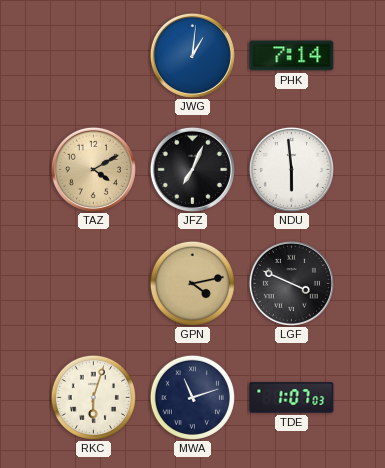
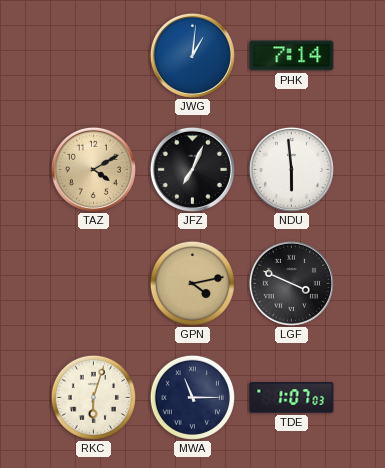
MWA: 11:12 -> 11:15 (192, 397)
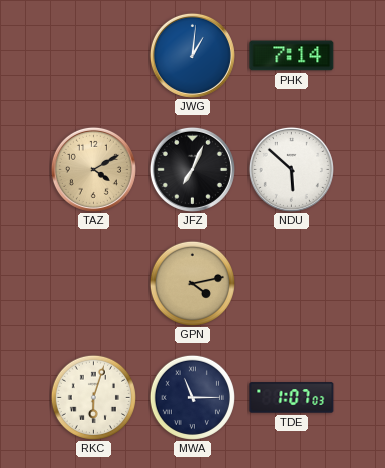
NDU: 5:59 -> 5:52 (291, 169)
LGF: 3:49 -> none (291, 283)
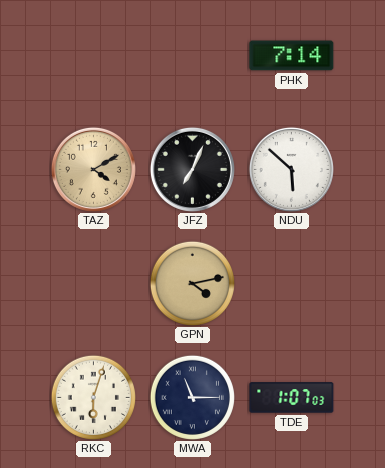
JWG: 1:01 -> none (192, 55)
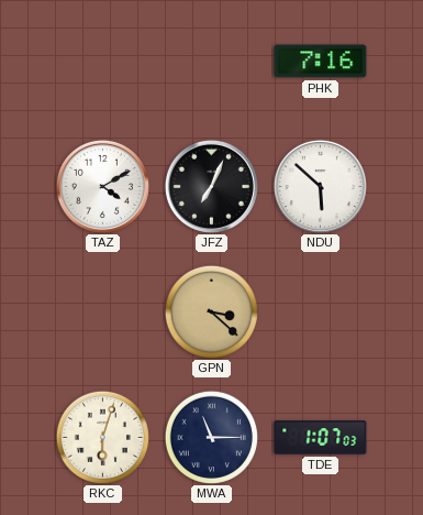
PHK: 7:14 -> 7:16 (321, 62)
TAZ dial: champagne -> white (102, 186)
GPN: 4:13 -> 3:22 (211, 311)
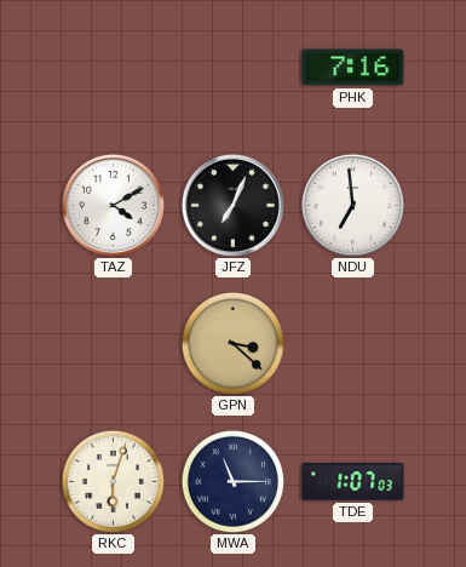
NDU: 5:52 -> 6:59 (352, 205)
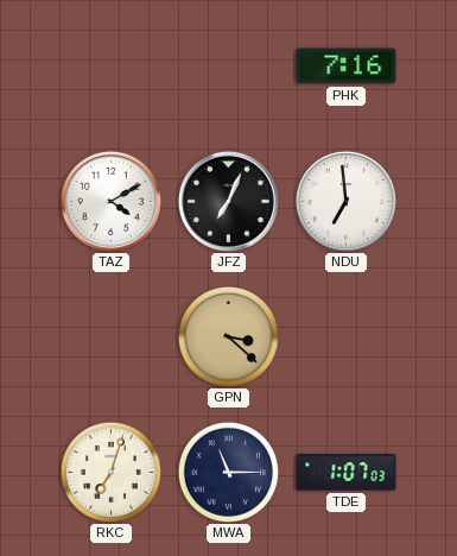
RKC: 6:03 -> 7:03 (110, 472)
